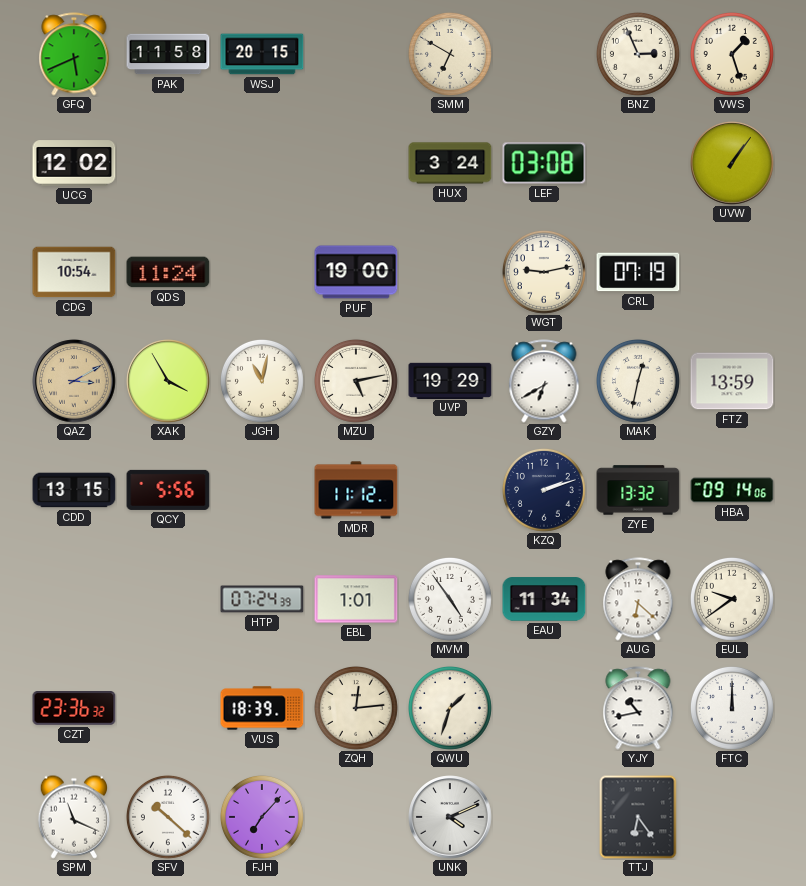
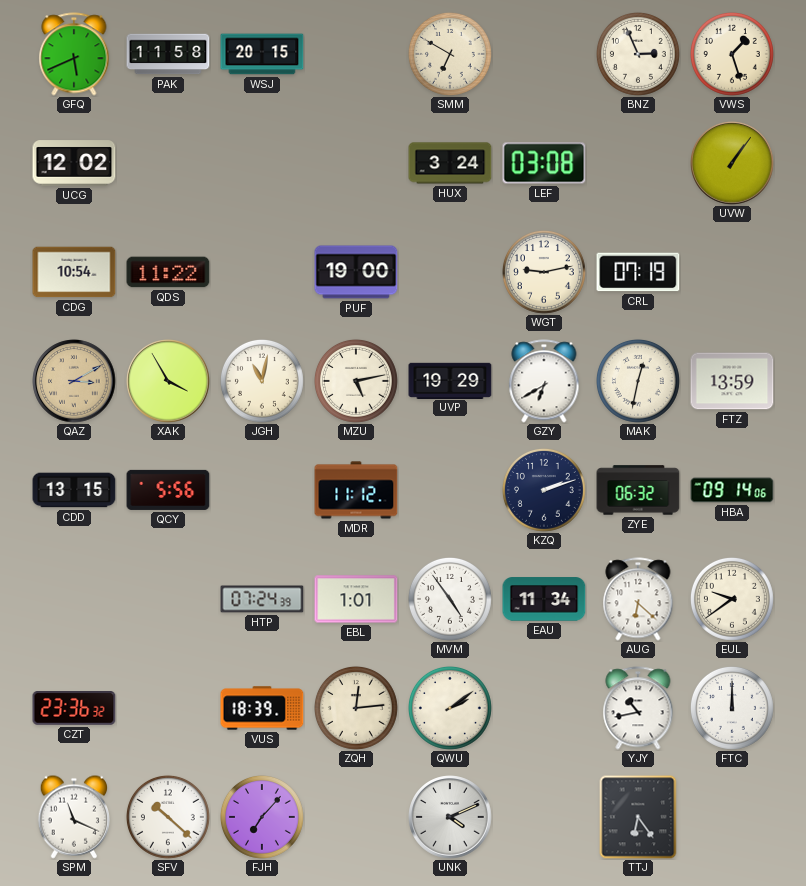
QDS: 11:24 -> 11:22 (168, 272)
ZYE: 13:32 -> 06:32 (638, 490)
QWU: 1:33 -> 2:09 (450, 708)
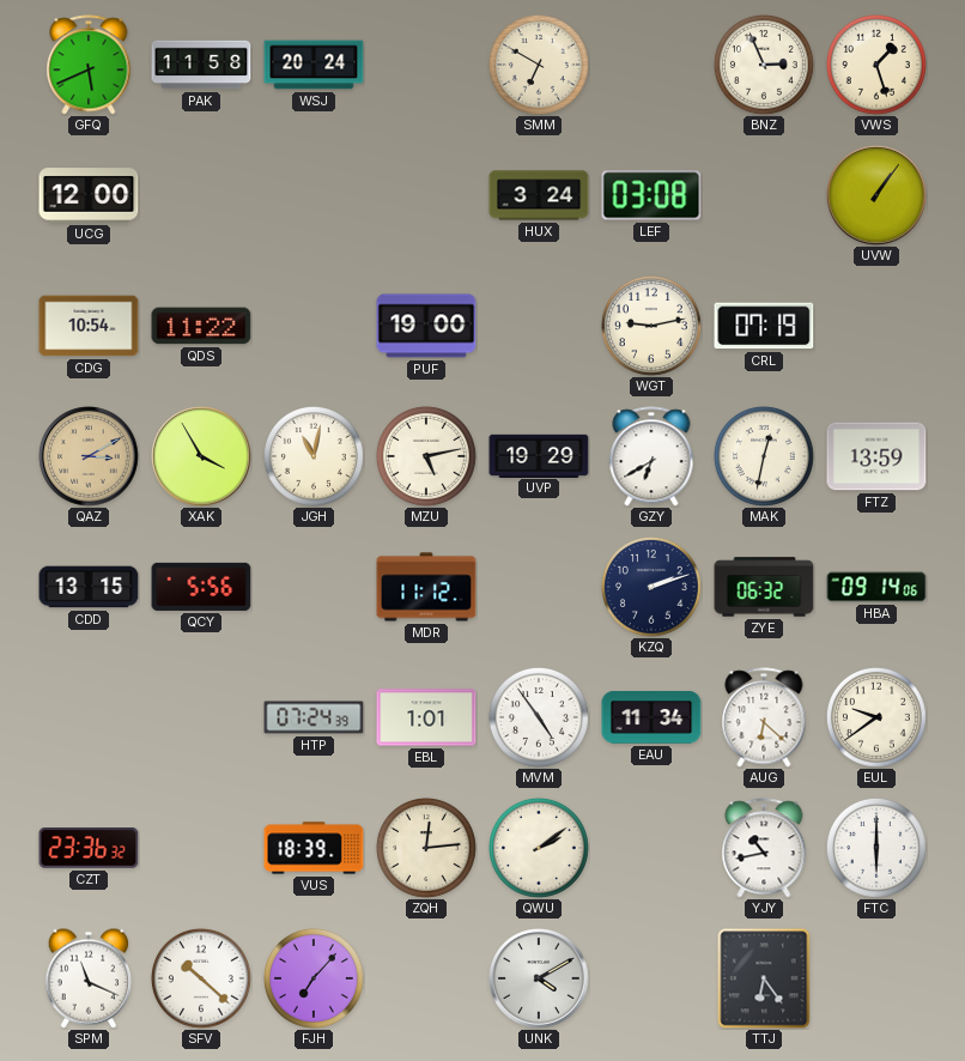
WSJ: 20:15 -> 20:24 (314, 65)
UCG: 12:02 -> 12:00 (89, 195)
FTC: 12:00 -> 6:00 (876, 848)
UNK: 4:11 -> 4:10 (539, 978)
